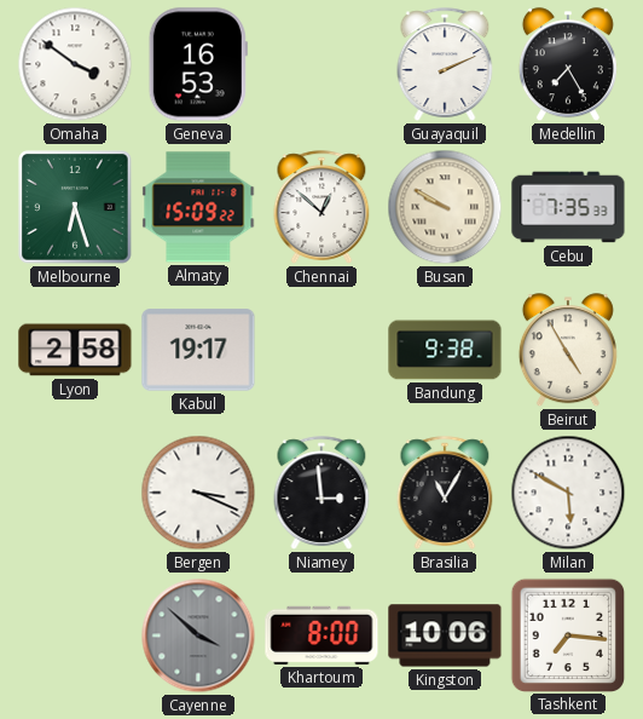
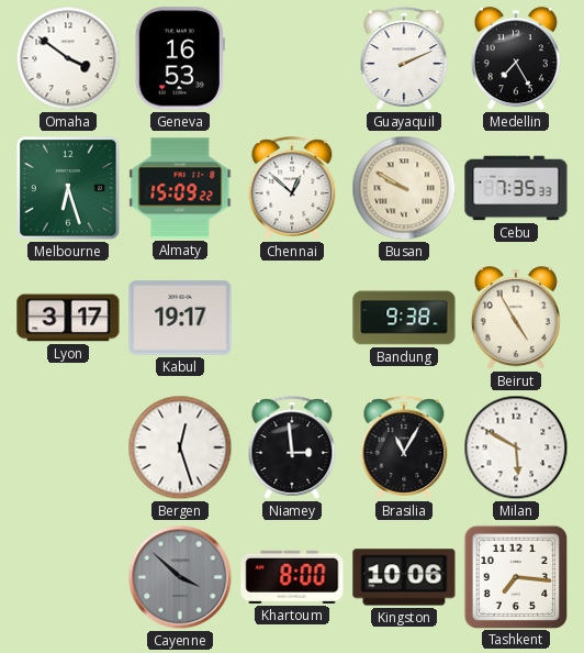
Lyon: 2:58 -> 3:17 (68, 318)
Bergen: 3:19 -> 12:27 (180, 447)
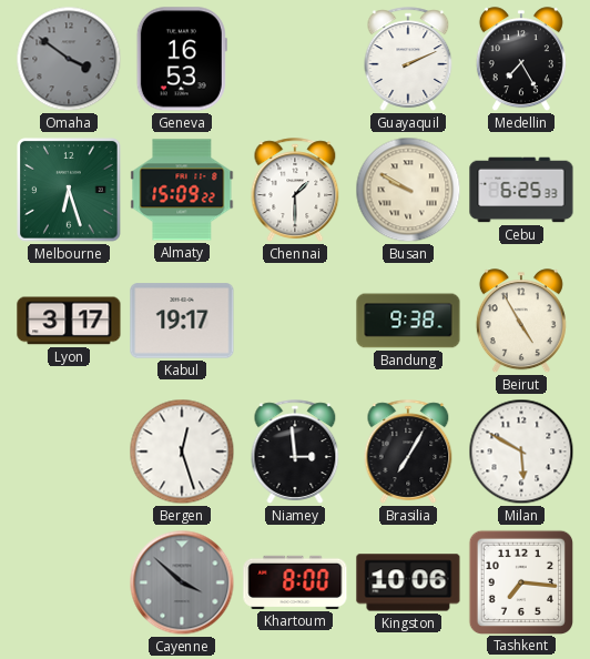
Omaha dial: white -> grey (69, 59)
Chennai: 12:52 -> 1:30 (295, 190)
Cebu: 7:35 -> 6:25 (521, 190)
Brasilia: 11:05 -> 7:05 (408, 452)
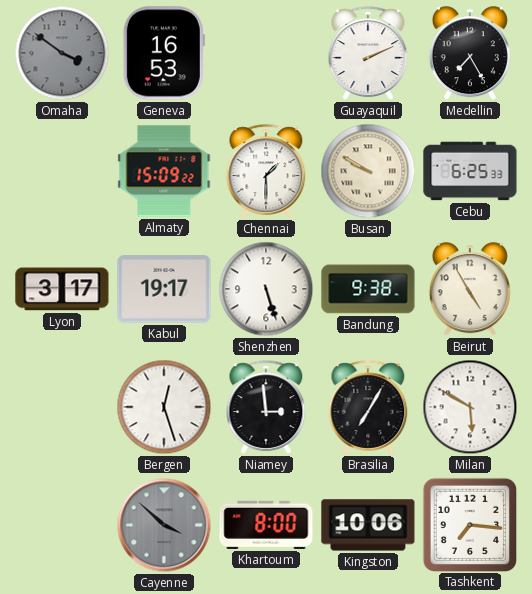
Melbourne: 6:27 -> none (69, 190)
Shenzhen: none -> 5:27 (266, 289)
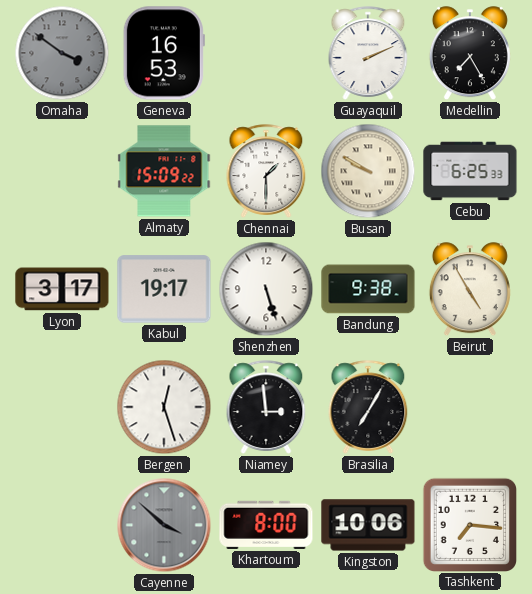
Milan: 5:50 -> none (470, 407)
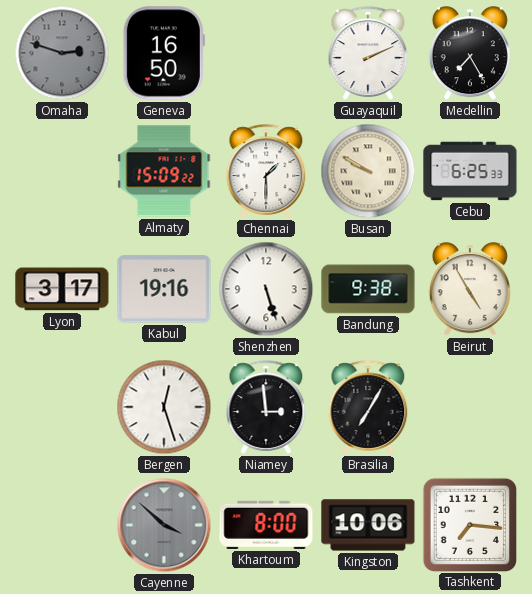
Omaha: 3:51 -> 2:48 (62, 53)
Geneva: 16:53 -> 16:50 (164, 53)
Kabul: 19:17 -> 19:16 (164, 289)
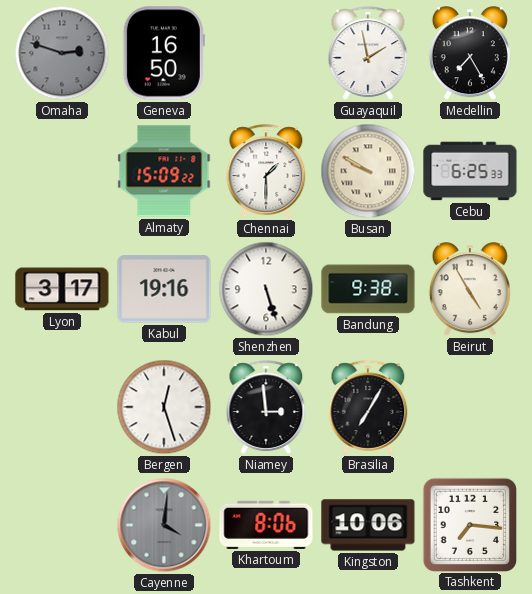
Guayaquil: 2:11 -> 1:58 (368, 53)
Cayenne: 3:52 -> 4:01 (164, 525)
Khartoum: 8:00 -> 8:06 (266, 525)
